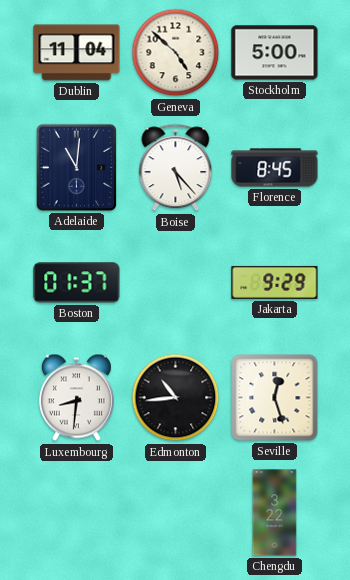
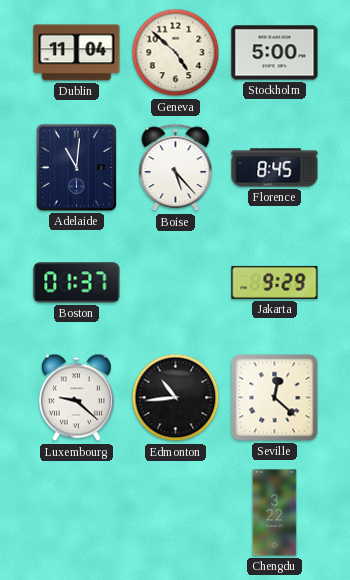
Luxembourg: 8:31 -> 9:22 (76, 398)
Seville: 12:27 -> 12:22 (275, 398)
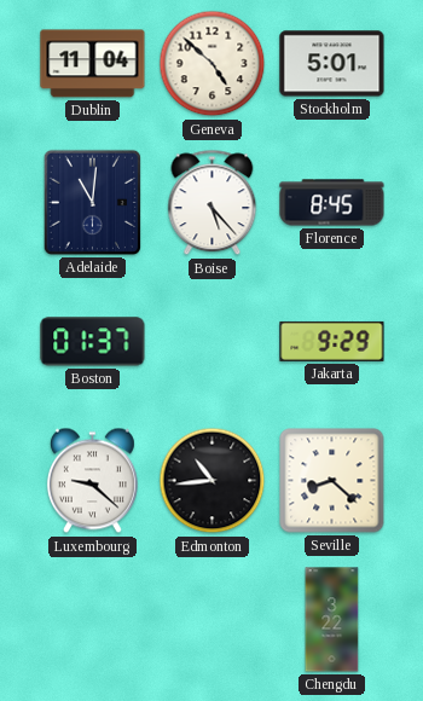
Stockholm: 5:00 -> 5:01 (332, 64)
Seville: 12:22 -> 8:22 (332, 481)
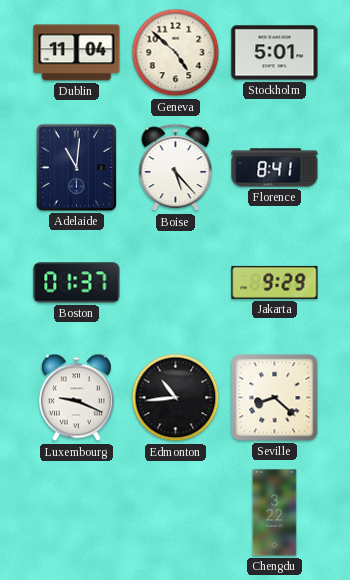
Florence: 8:45 -> 8:41 (275, 168)
Luxembourg: 9:22 -> 9:19 (76, 398)
